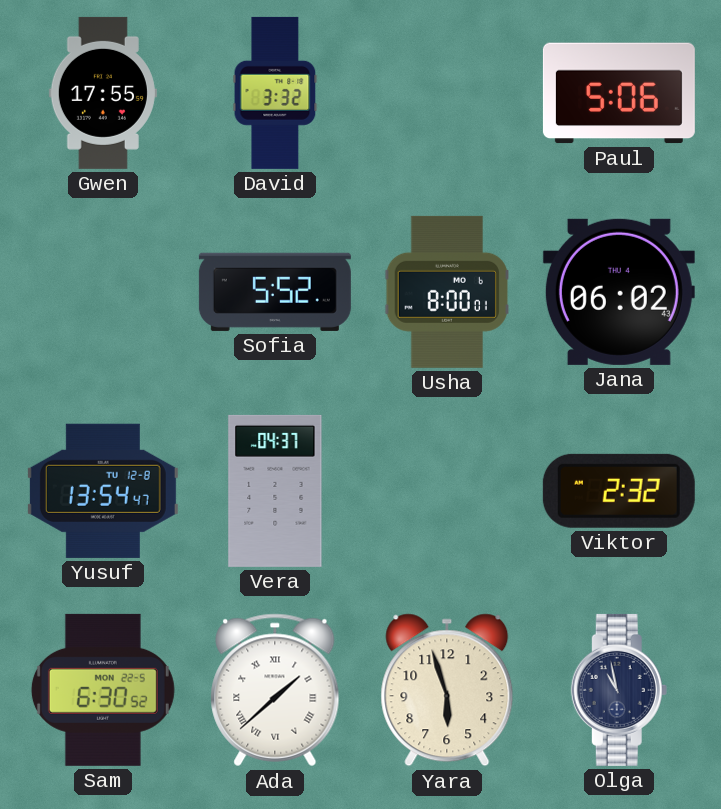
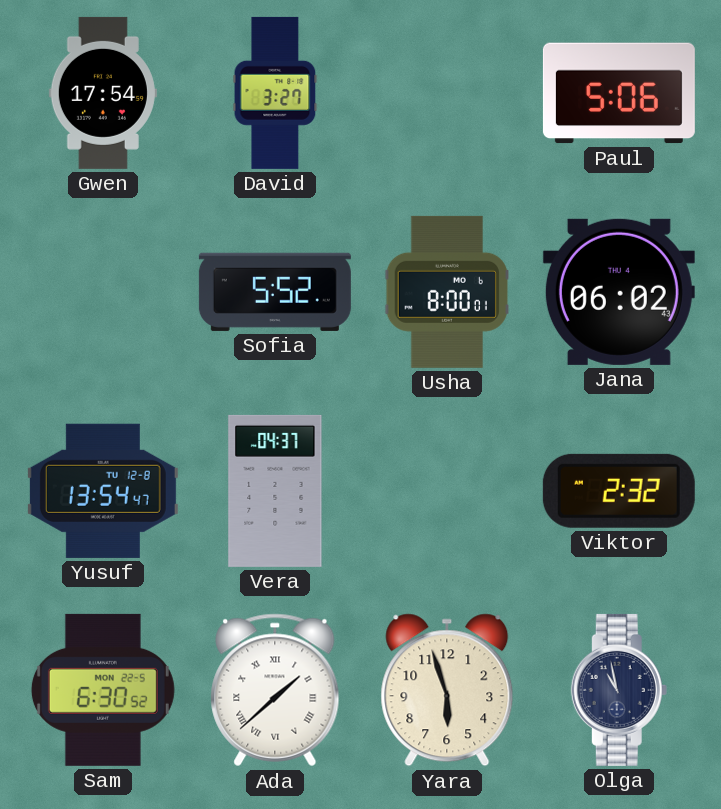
Gwen: 17:55 -> 17:54 (103, 93)
David: 3:32 -> 3:27 (275, 93)
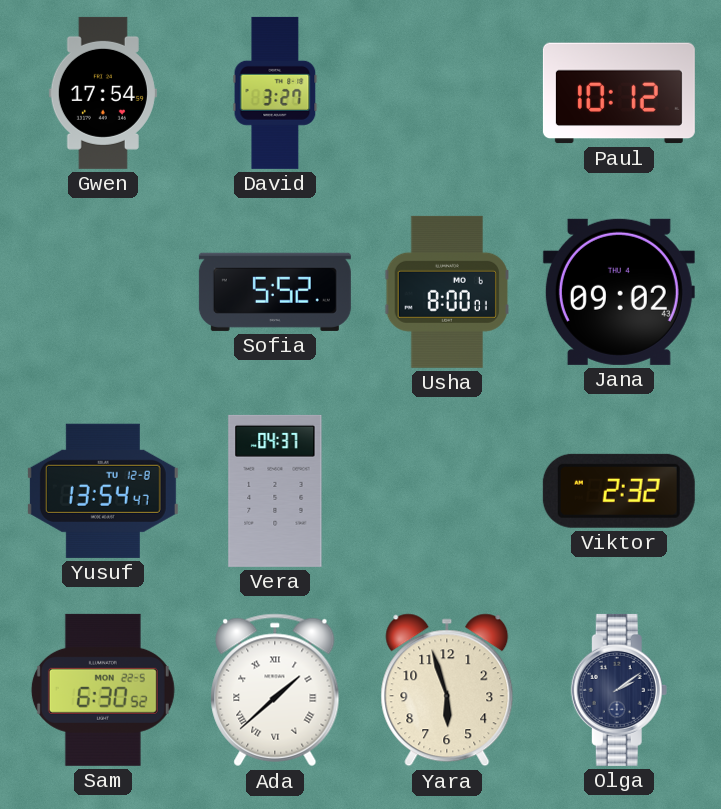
Paul: 5:06 -> 10:12 (619, 93)
Jana: 06:02 -> 09:02 (619, 292)
Olga: 10:58 -> 2:09 (619, 690)
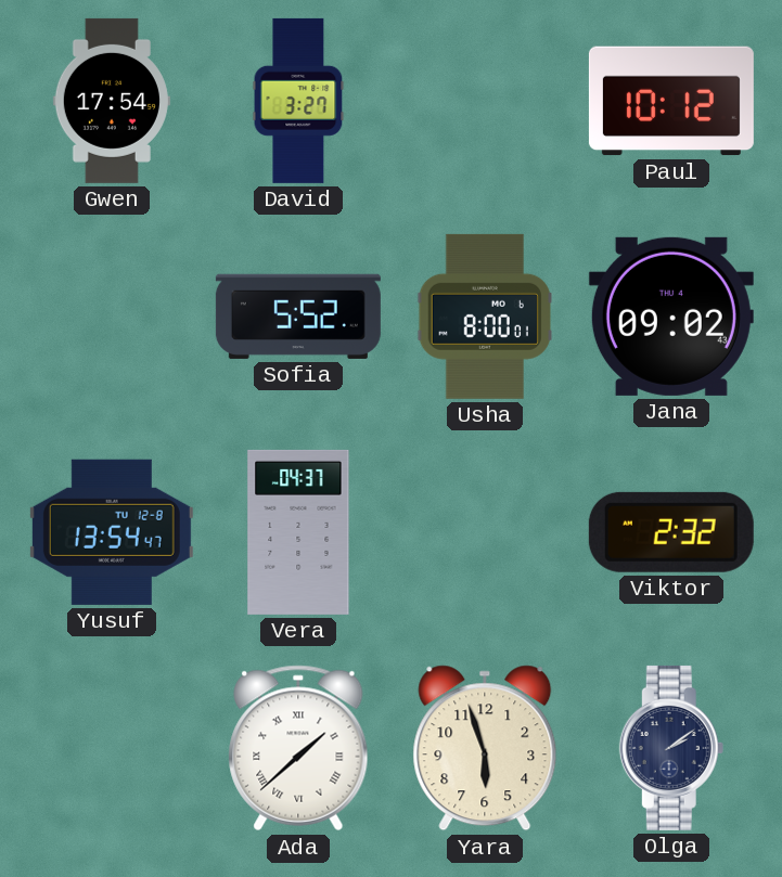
Sam: 6:30 -> none (103, 690)
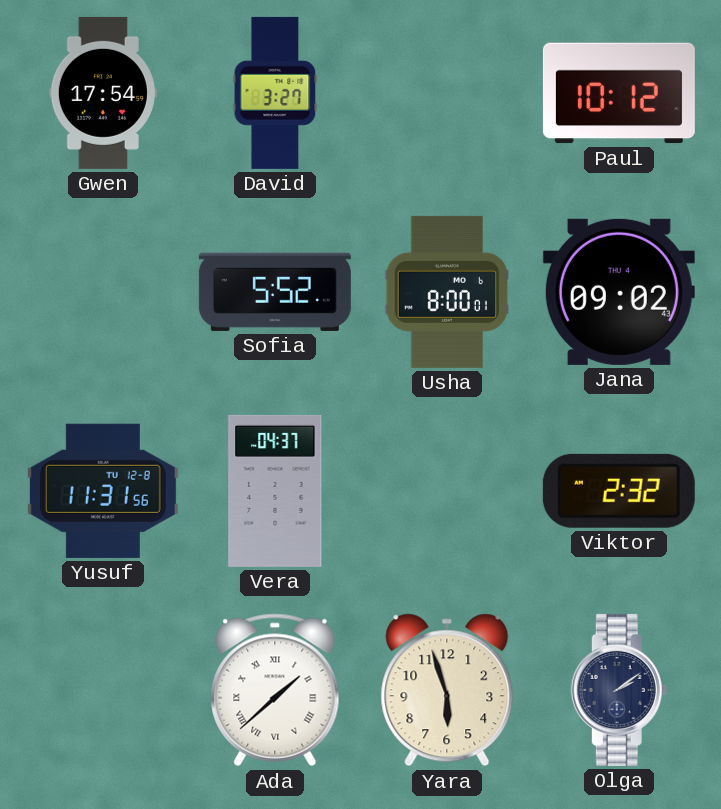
Yusuf: 13:54 -> 11:31 (103, 491)
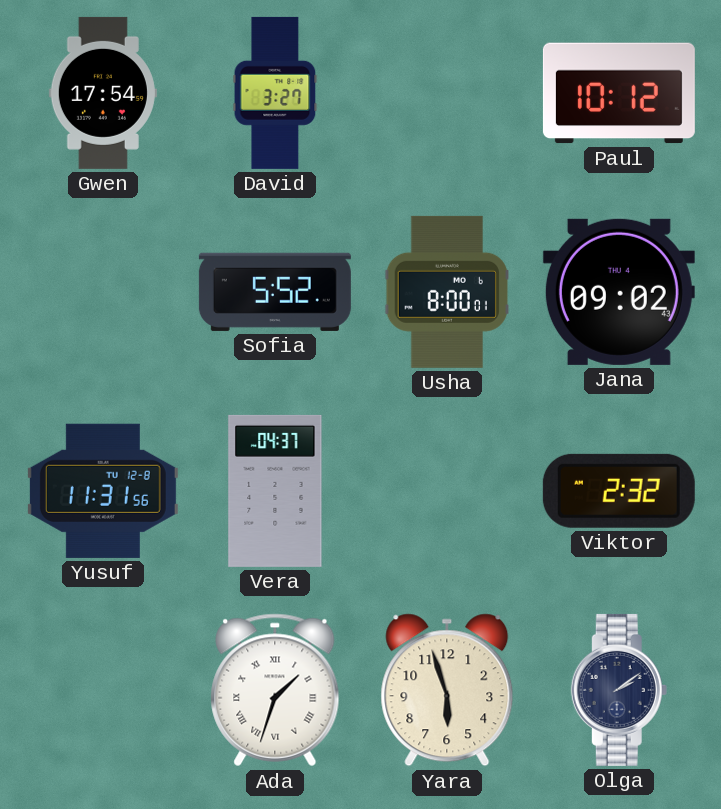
Ada: 1:38 -> 1:33 (275, 690)
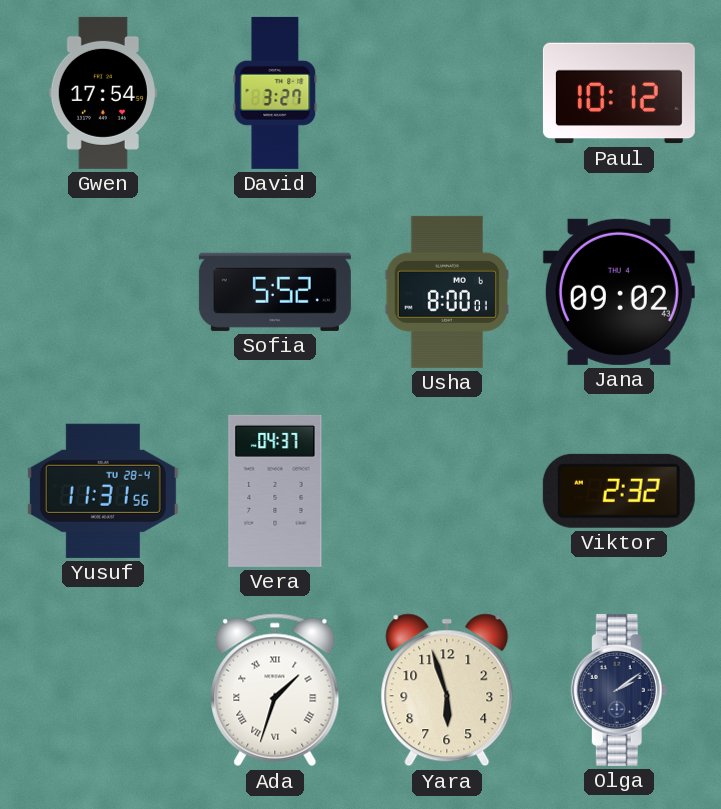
Yusuf date: TU 12-8 -> TU 28-4 (103, 491)
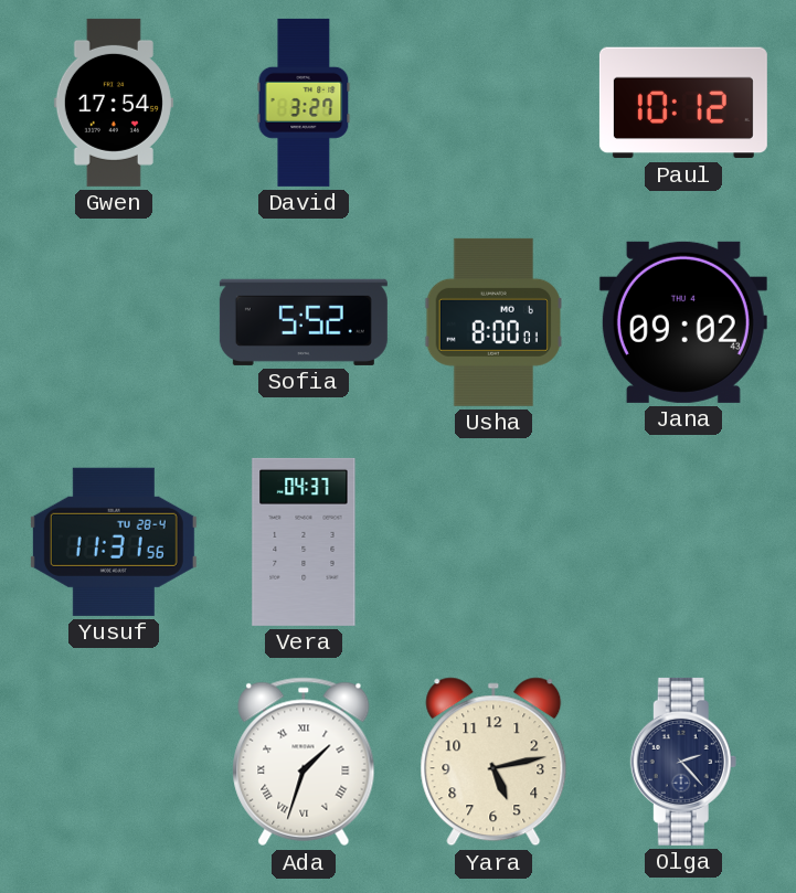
Viktor: 2:32 -> none (619, 491)
Yara: 5:57 -> 5:13 (493, 762)
Olga: 2:09 -> 2:23 (683, 762)
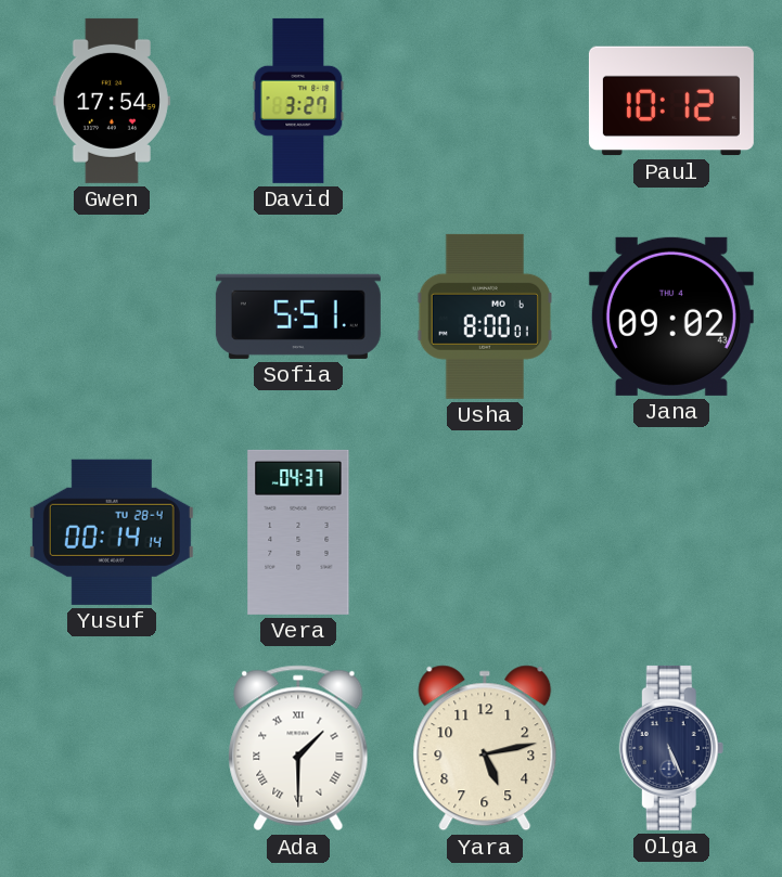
Sofia: 5:52 -> 5:51 (298, 317)
Yusuf: 11:31 -> 00:14 (112, 532)
Ada: 1:33 -> 1:30 (298, 748)
Olga: 2:23 -> 5:26 (671, 748)
